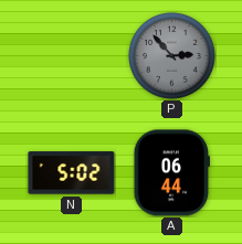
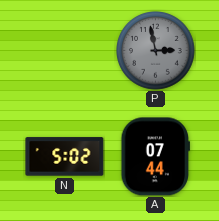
P: 2:53 -> 2:58 (156, 51)
A: 06:44 -> 07:44 (156, 157)
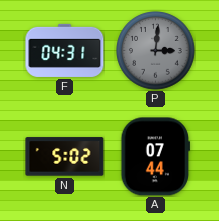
F: none -> 04:31 (65, 50)
P: 2:58 -> 3:01 (156, 51)
